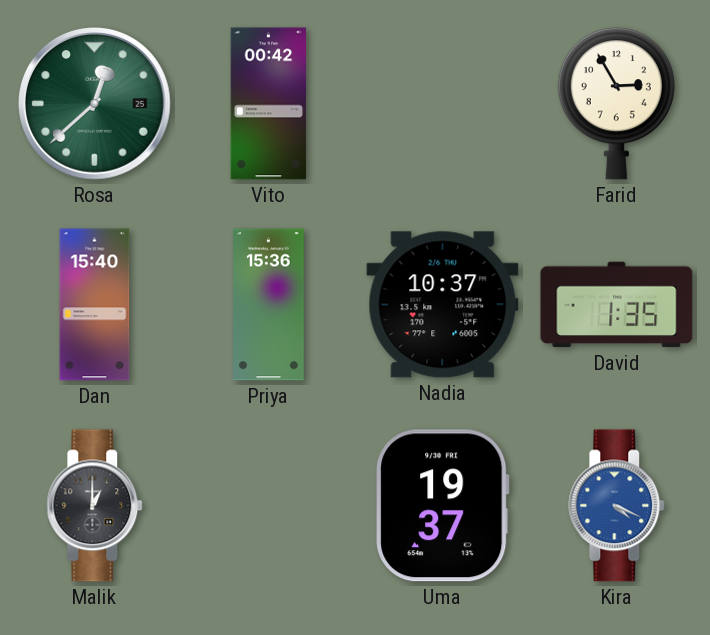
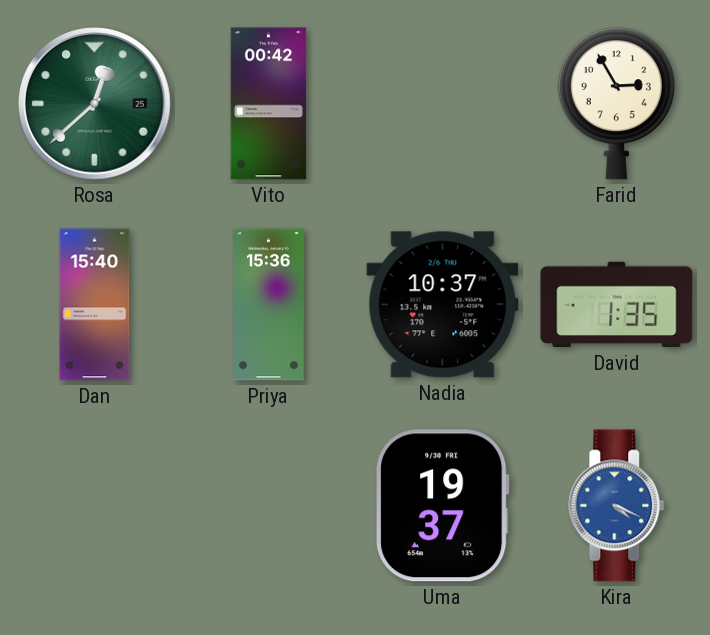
Malik: 1:00 -> none (95, 506)
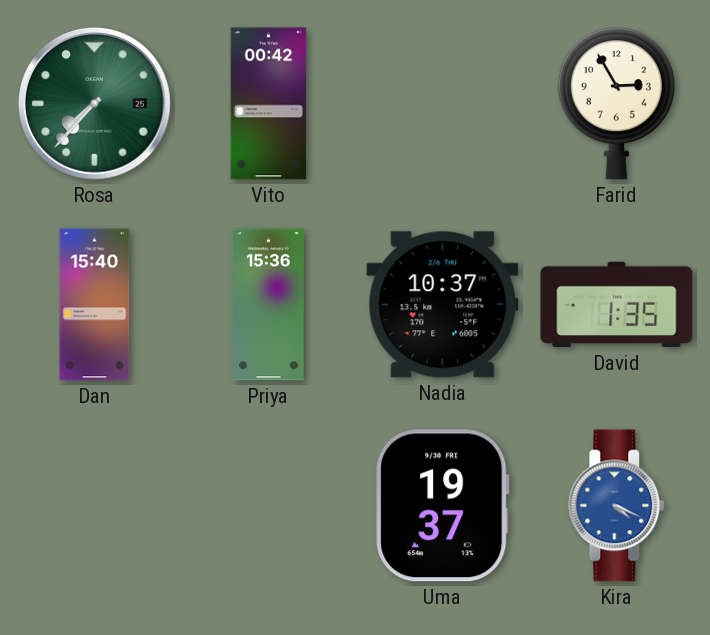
Rosa: 12:38 -> 7:37 (95, 104)
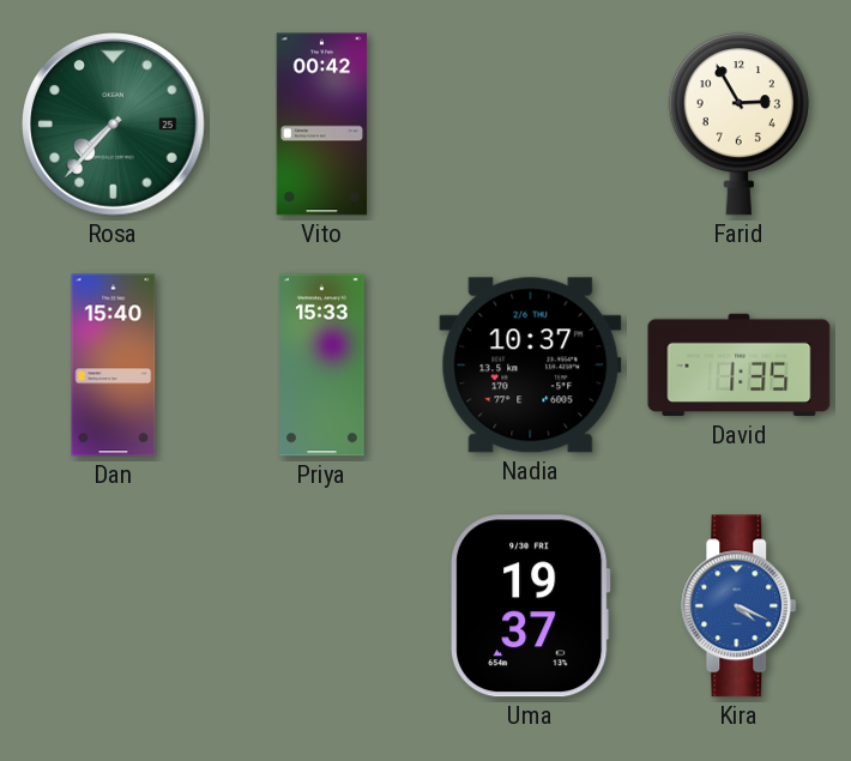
Priya: 15:36 -> 15:33 (322, 366)
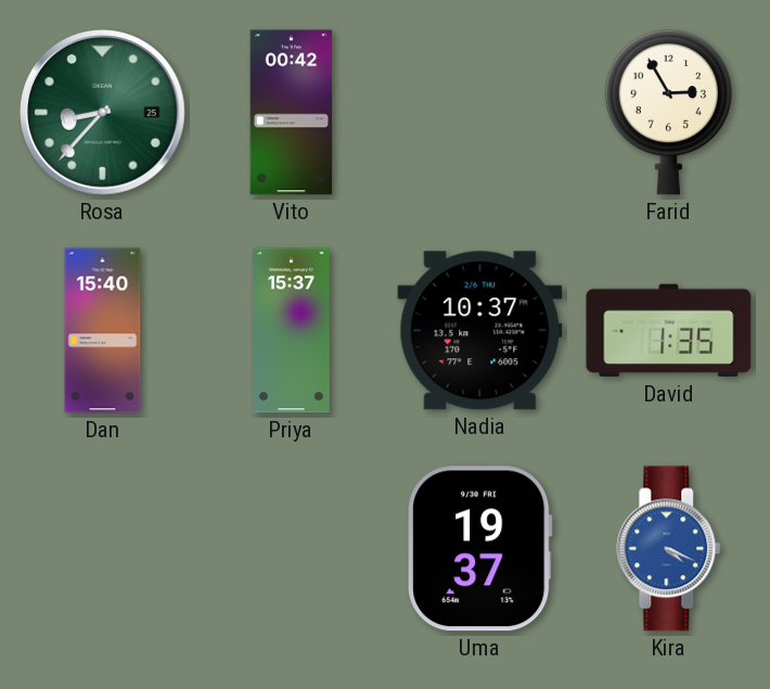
Rosa: 7:37 -> 8:37 (103, 113)
Priya: 15:33 -> 15:37 (292, 331)
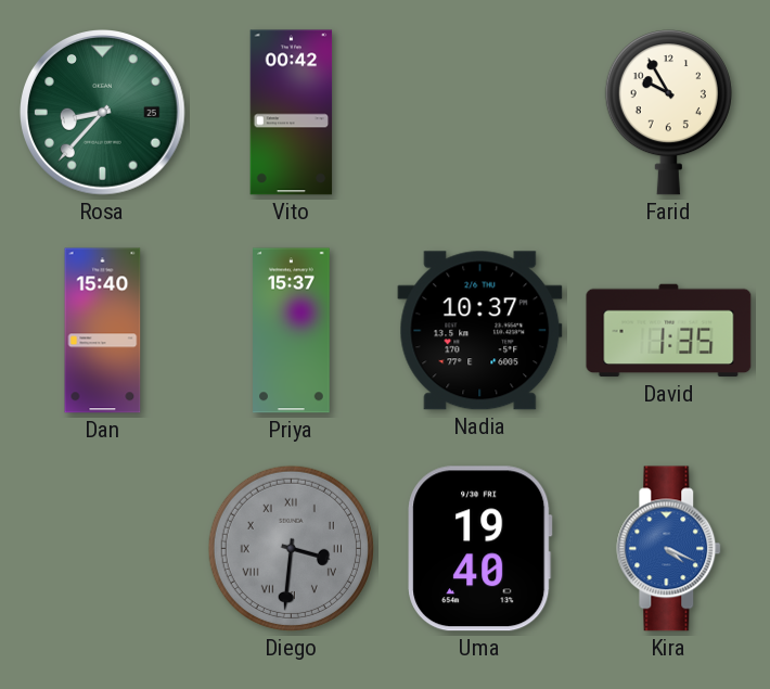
Farid: 2:55 -> 9:55 (668, 113)
Diego: none -> 3:31 (291, 548)
Uma: 19:37 -> 19:40 (480, 549)
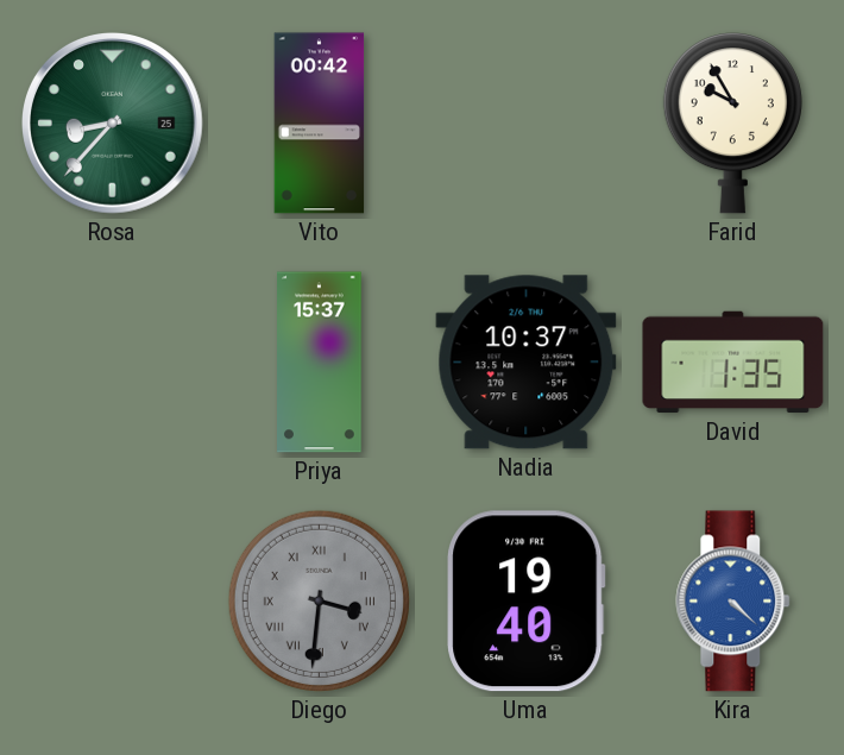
Dan: 15:40 -> none (103, 331)
Kira: 4:19 -> 4:22 (733, 602)
